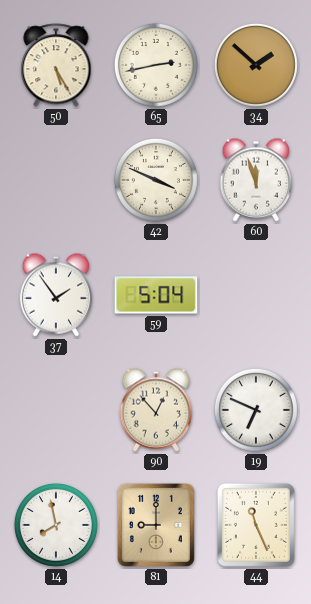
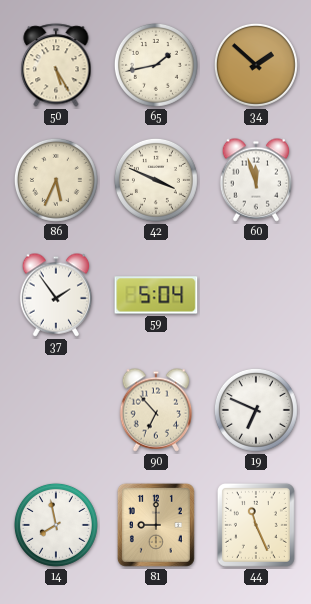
65: 2:43 -> 1:43 (156, 65)
86: none -> 5:34 (56, 180)
90: 12:53 -> 6:53 (156, 410)
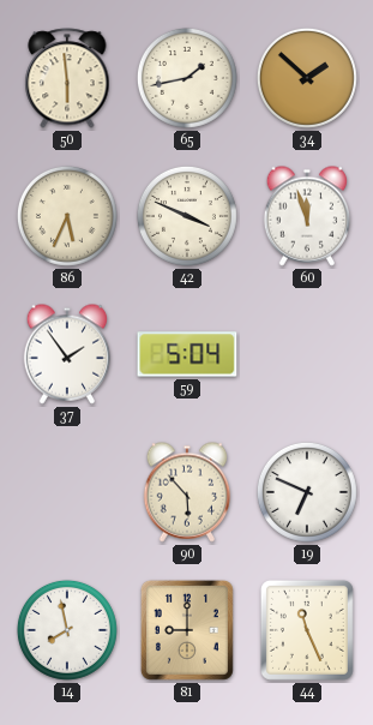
50: 5:25 -> 5:59 (67, 78)
90: 6:53 -> 5:53 (187, 492)
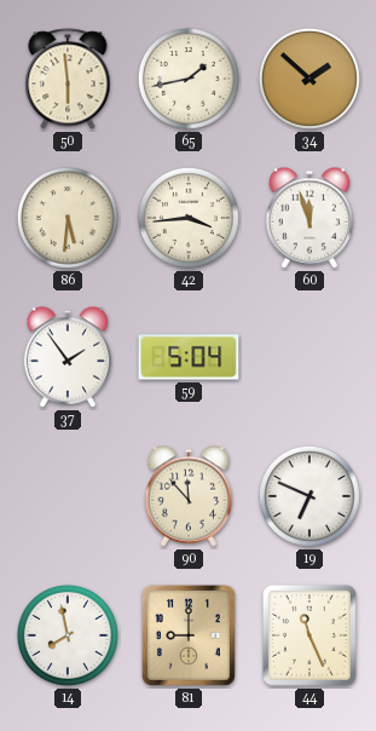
86: 5:34 -> 5:31 (68, 218)
42: 3:49 -> 3:44 (189, 218)
90: 5:53 -> 11:53 (189, 496)
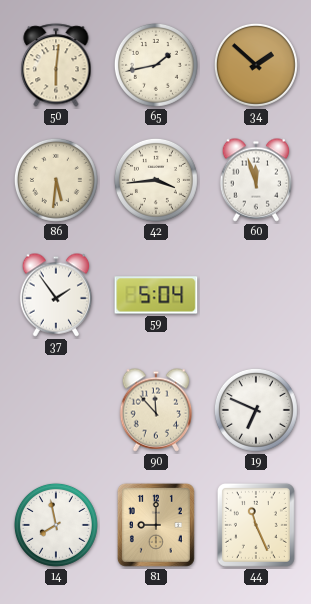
50: 5:59 -> 6:01 (56, 65)
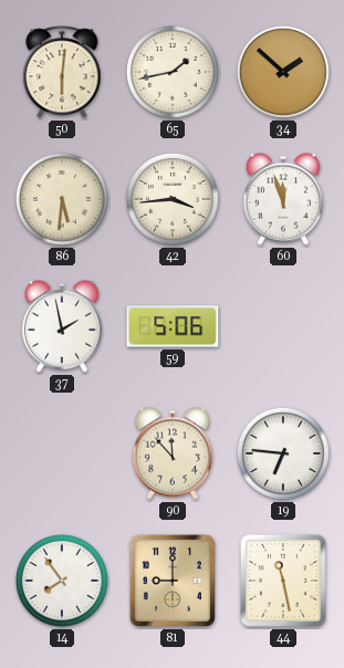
37: 1:54 -> 1:58 (62, 326)
59: 5:04 -> 5:06 (173, 326)
19: 6:49 -> 6:46 (283, 453)
14: 7:58 -> 7:54 (62, 581)
44: 11:26 -> 11:28 (283, 581)
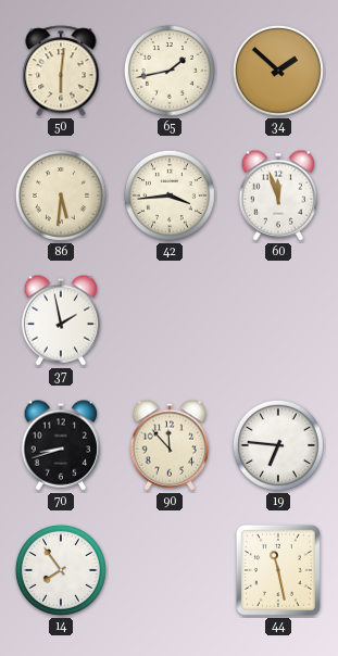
59: 5:06 -> none (173, 326)
70: none -> 8:42 (61, 445)
81: 9:00 -> none (173, 581)
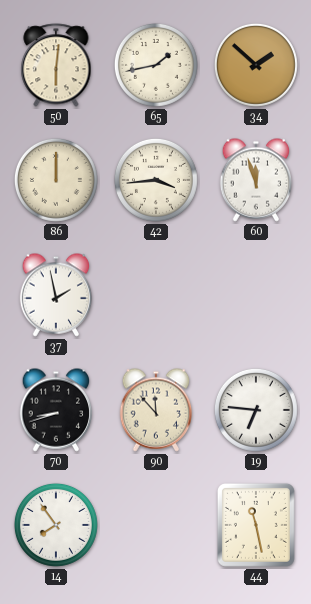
86: 5:31 -> 12:00 (56, 180)
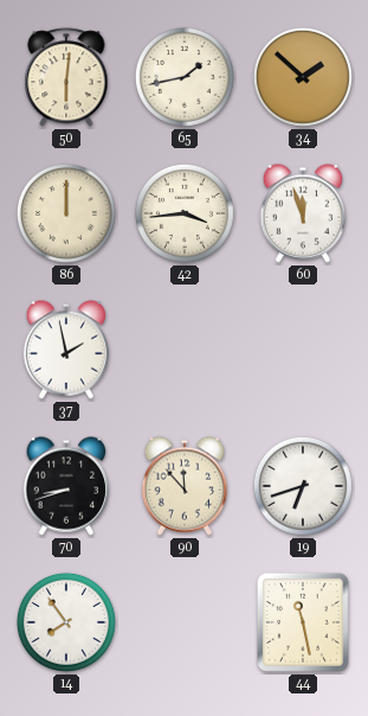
19: 6:46 -> 6:42 (303, 486)
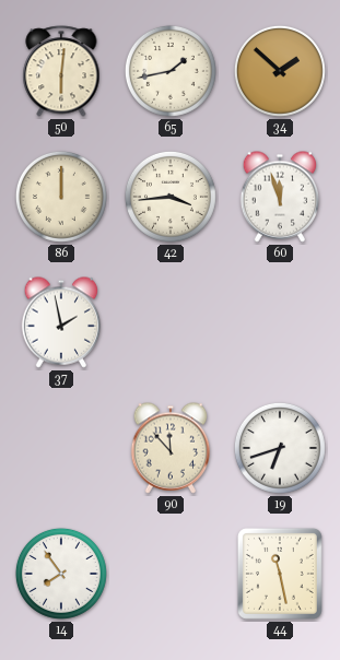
70: 8:42 -> none (66, 486)
